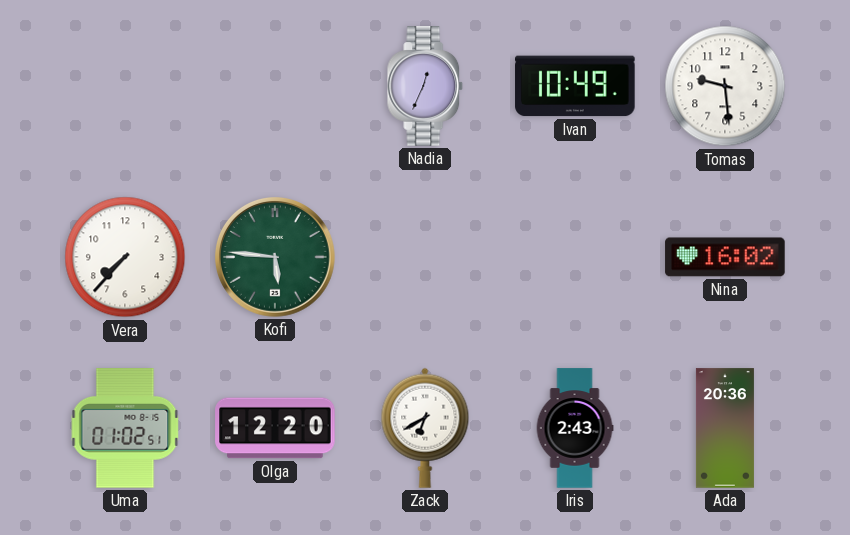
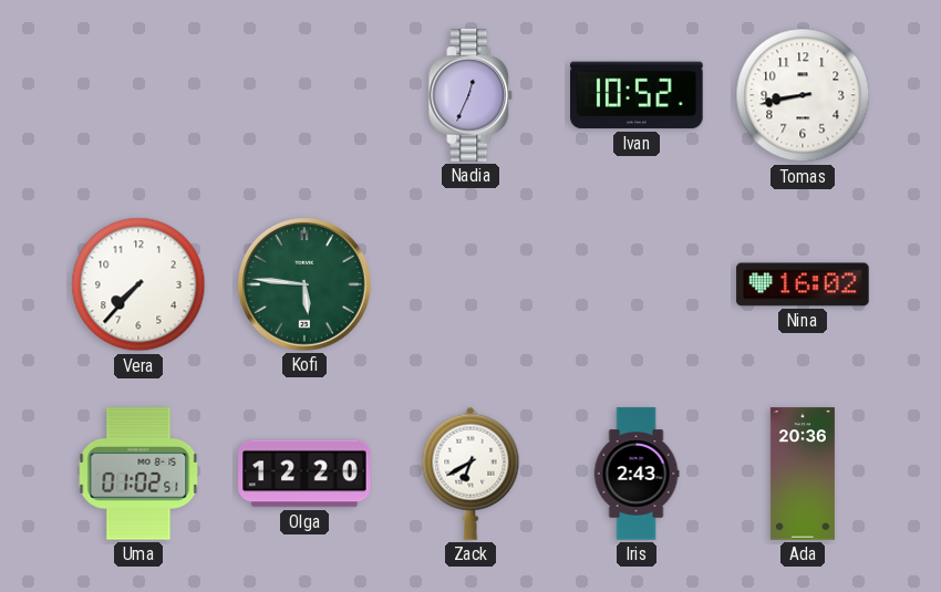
Ivan: 10:49 -> 10:52 (637, 95)
Tomas: 9:29 -> 8:43 (803, 95)
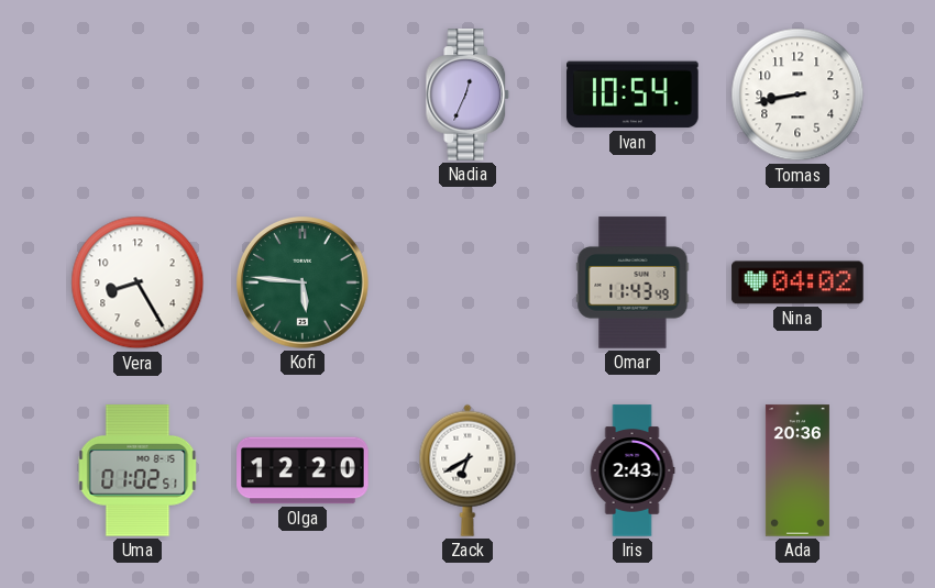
Ivan: 10:52 -> 10:54 (632, 95)
Vera: 7:37 -> 8:25 (137, 282)
Omar: none -> 11:43 (632, 282)
Nina: 16:02 -> 04:02 (798, 282)
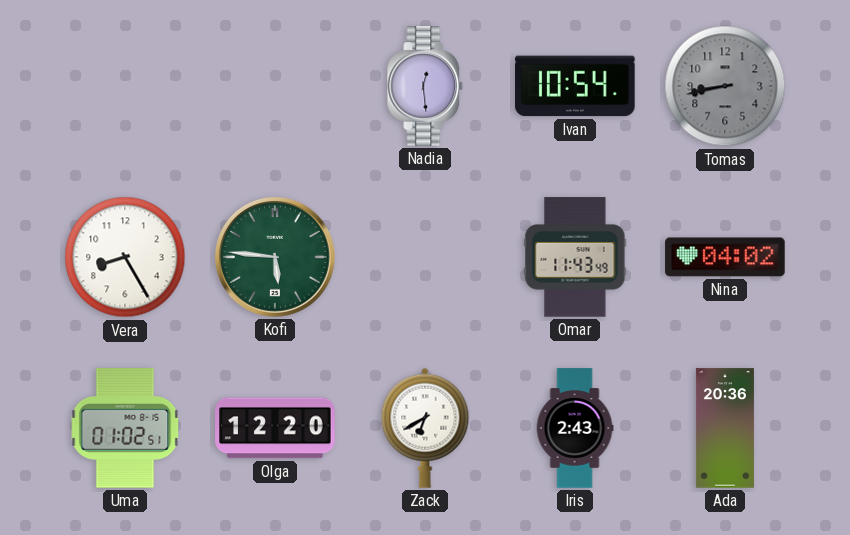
Nadia: 12:34 -> 12:29 (425, 86)
Tomas dial: white -> grey (725, 86)
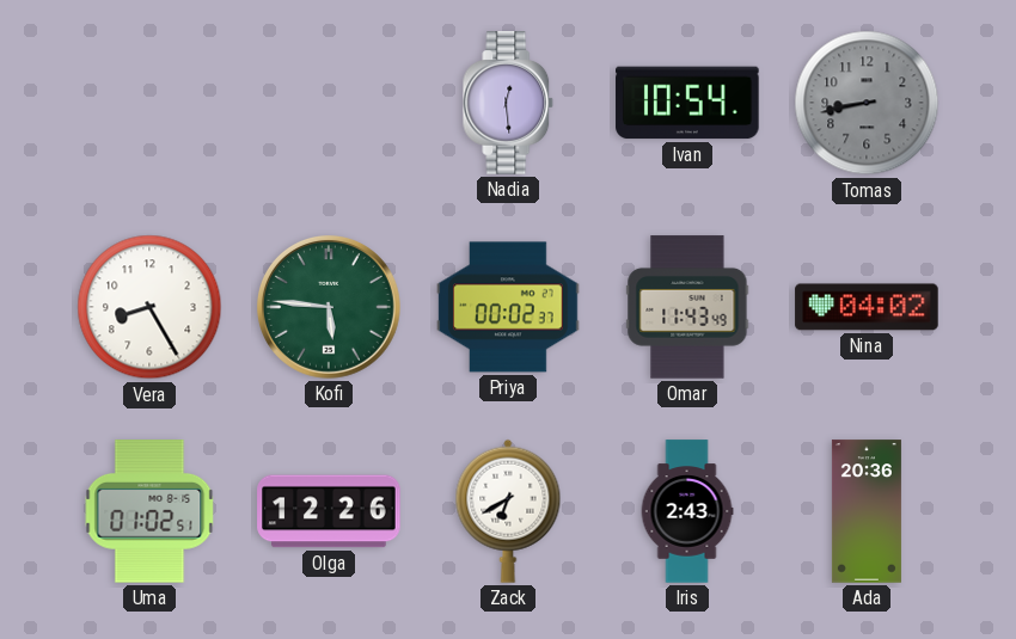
Priya: none -> 00:02 (508, 307)
Olga: 12:20 -> 12:26 (329, 511)
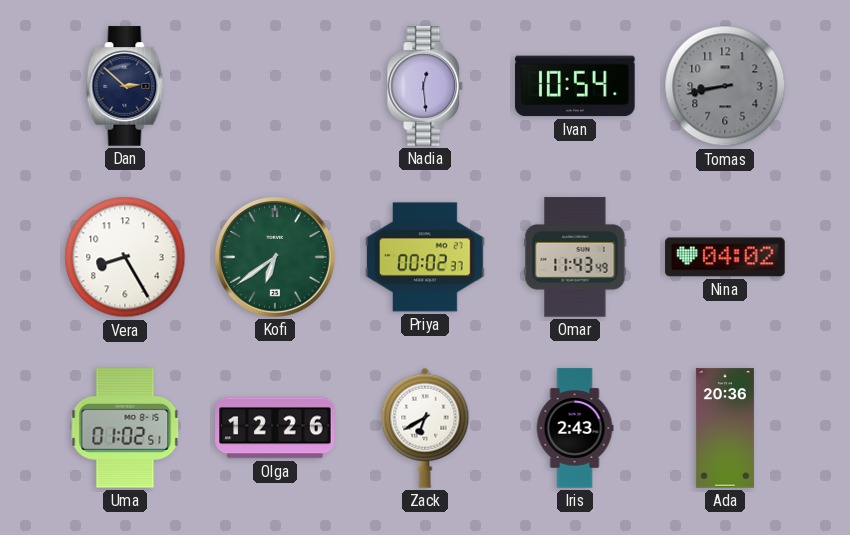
Dan: none -> 2:52 (125, 86)
Kofi: 5:46 -> 6:39 (275, 257)
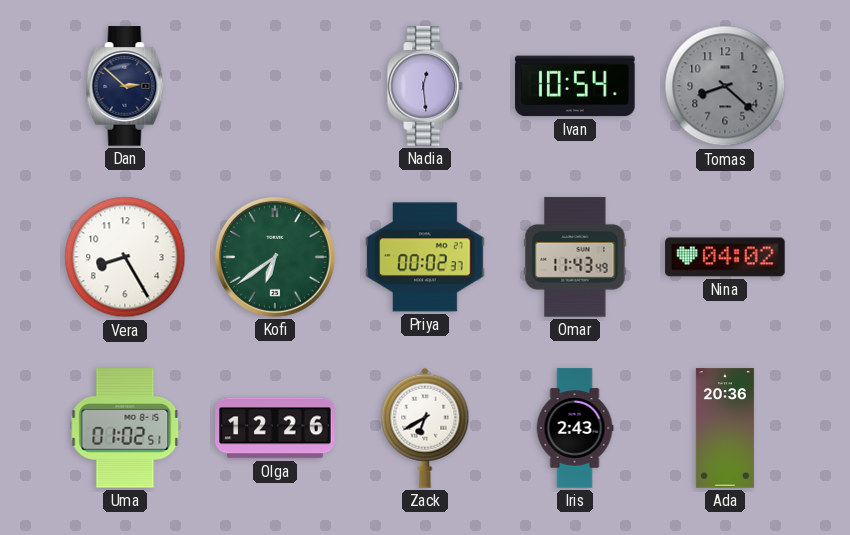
Tomas: 8:43 -> 8:22 (725, 86)
